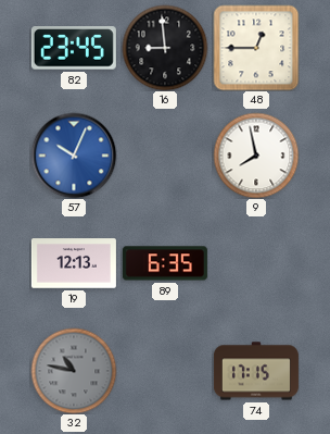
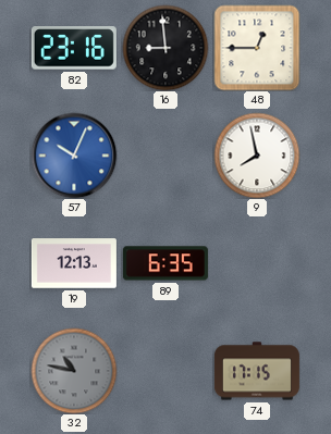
82: 23:45 -> 23:16 (74, 48)
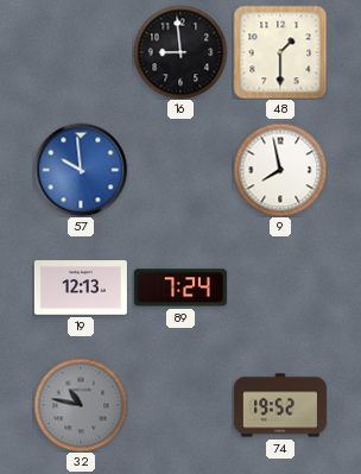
82: 23:16 -> none (74, 48)
48: 12:45 -> 1:30 (280, 52)
57: 10:04 -> 9:59 (81, 170)
89: 6:35 -> 7:24 (180, 287)
74: 17:15 -> 19:52 (280, 405)
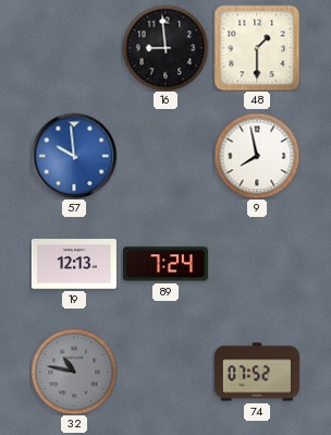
74: 19:52 -> 07:52 (257, 372)
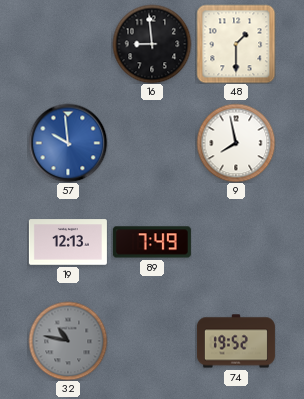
89: 7:24 -> 7:49 (152, 242)
74: 07:52 -> 19:52 (236, 341)
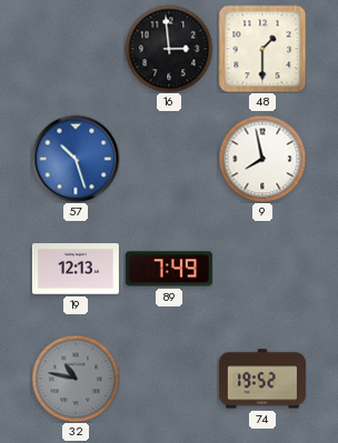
16: 8:59 -> 2:59 (169, 49)
57: 9:59 -> 10:27 (76, 159)
